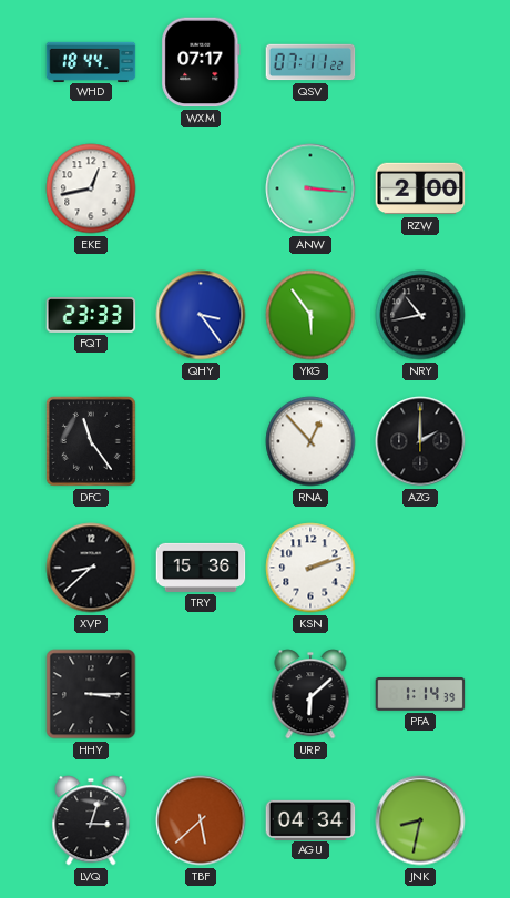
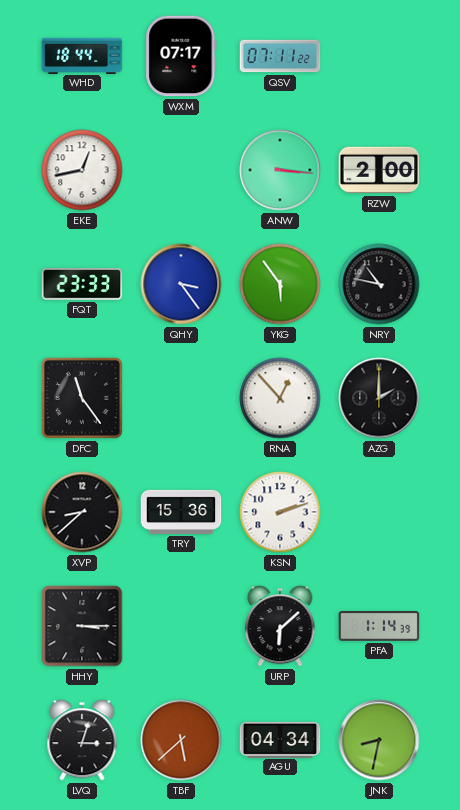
NRY: 10:43 -> 10:47 (379, 284)
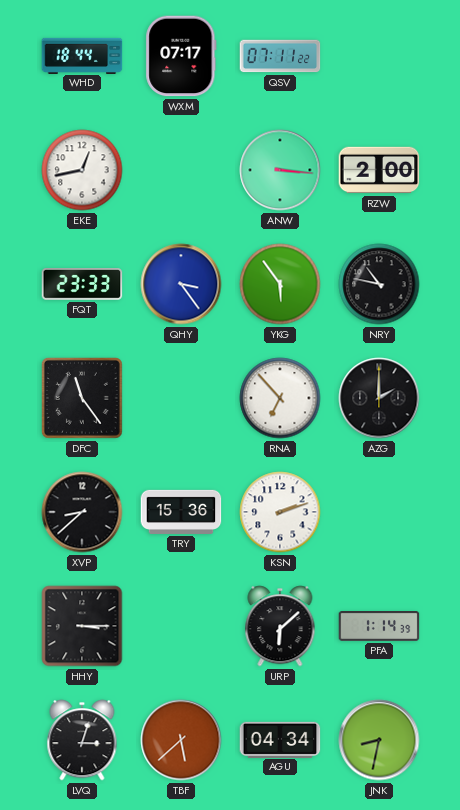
RNA: 12:53 -> 6:53 (280, 398)
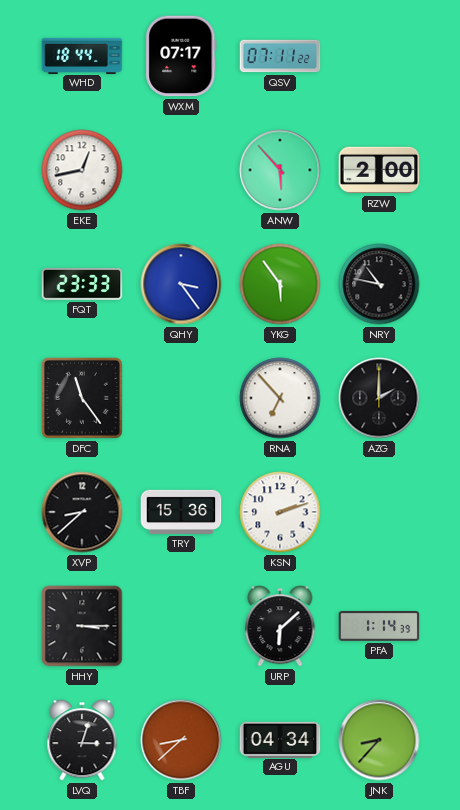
ANW: 3:16 -> 5:53 (280, 170)
TBF: 5:38 -> 8:38 (181, 740)
JNK: 8:32 -> 8:37 (379, 740)
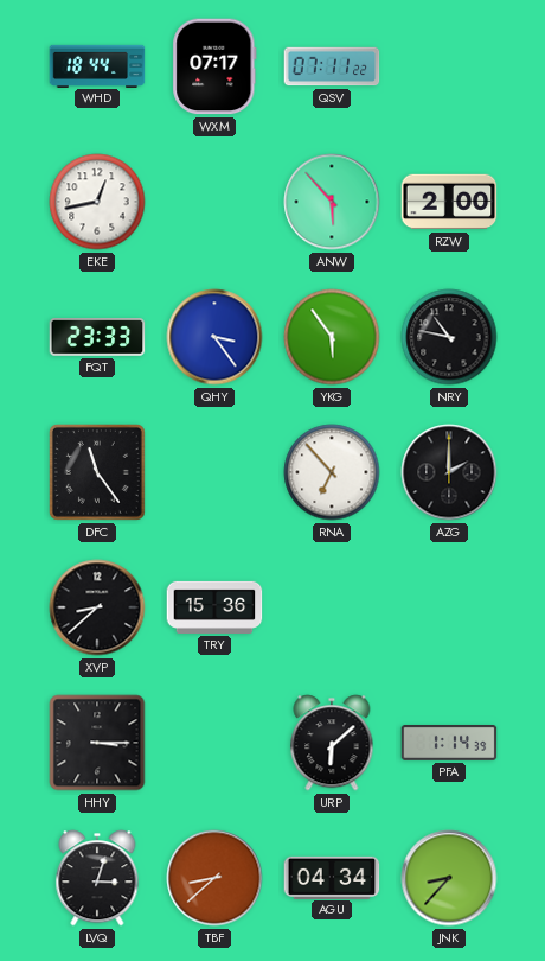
KSN: 2:12 -> none (280, 512)
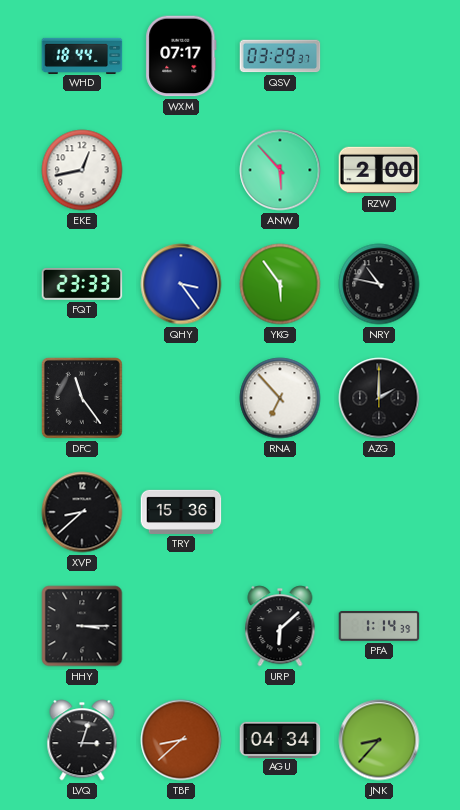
QSV: 07:11 -> 03:29 (280, 56)
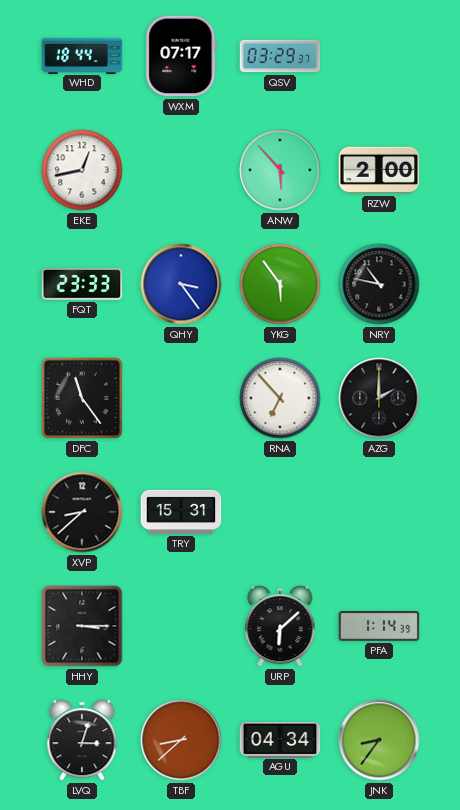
TRY: 15:36 -> 15:31 (181, 512)
JNK: 8:37 -> 8:36 (379, 740)
